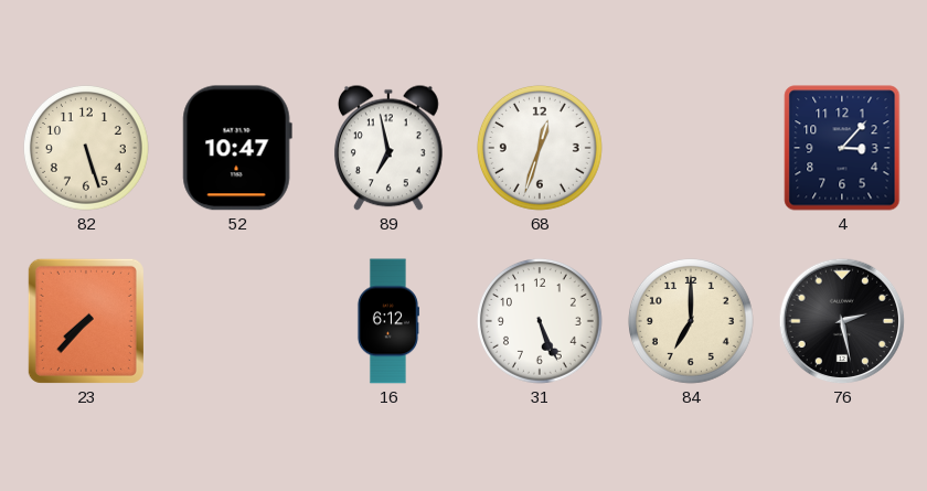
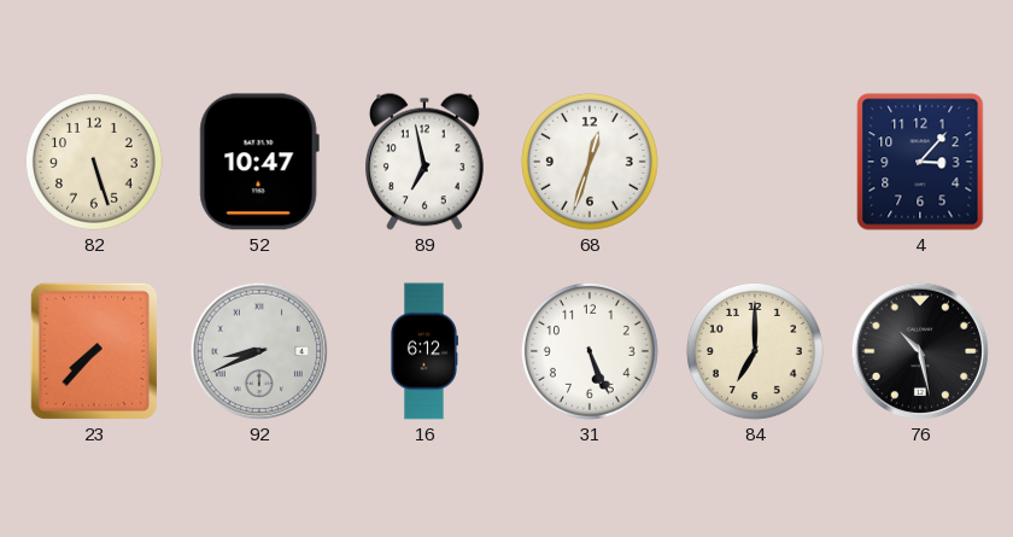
92: none -> 8:41 (259, 351)
76: 2:28 -> 10:28 (920, 351)
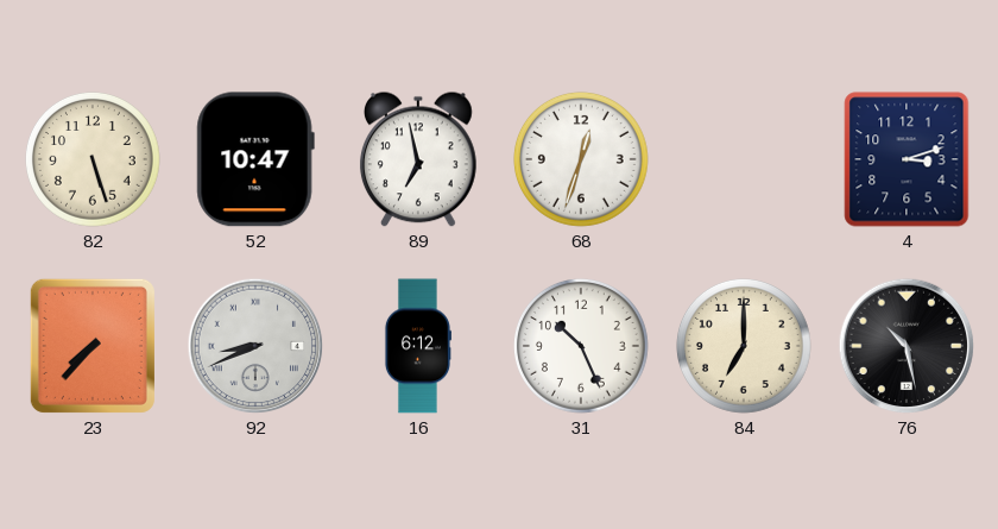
4: 3:07 -> 3:12 (907, 159)
31: 5:26 -> 10:26 (581, 347)
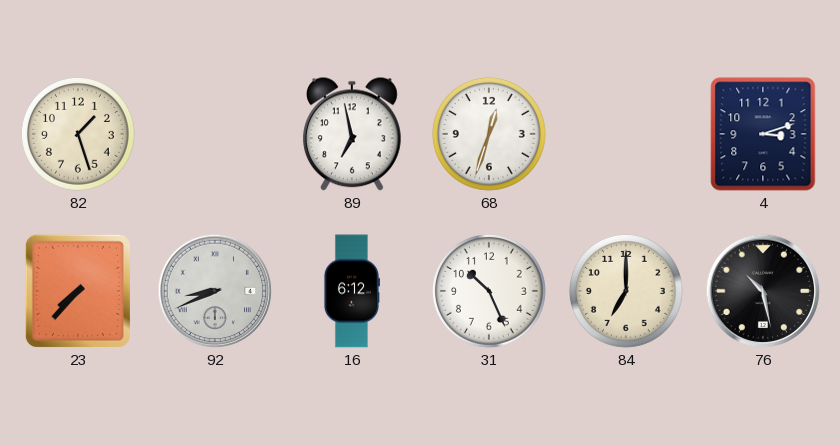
82: 5:27 -> 1:27 (78, 135)
52: 10:47 -> none (255, 159)
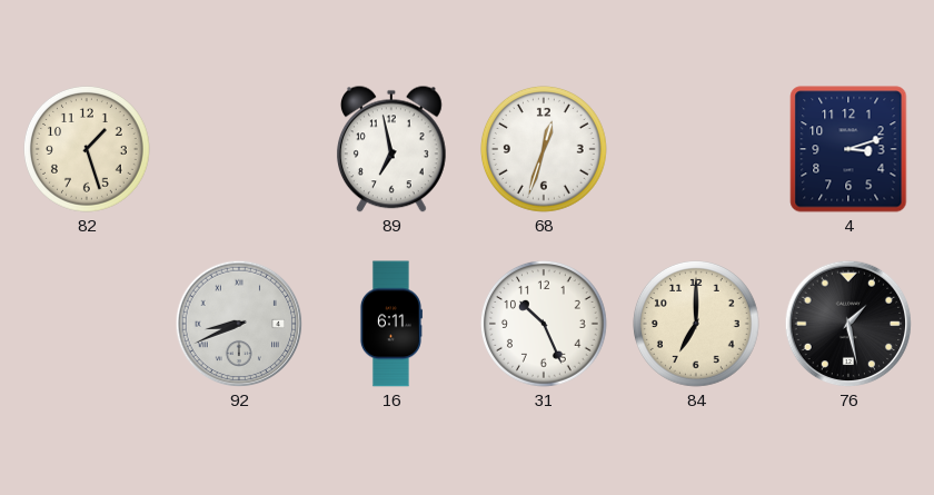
23: 7:37 -> none (78, 291)
16: 6:12 -> 6:11 (390, 324)
76: 10:28 -> 1:28 (848, 324)
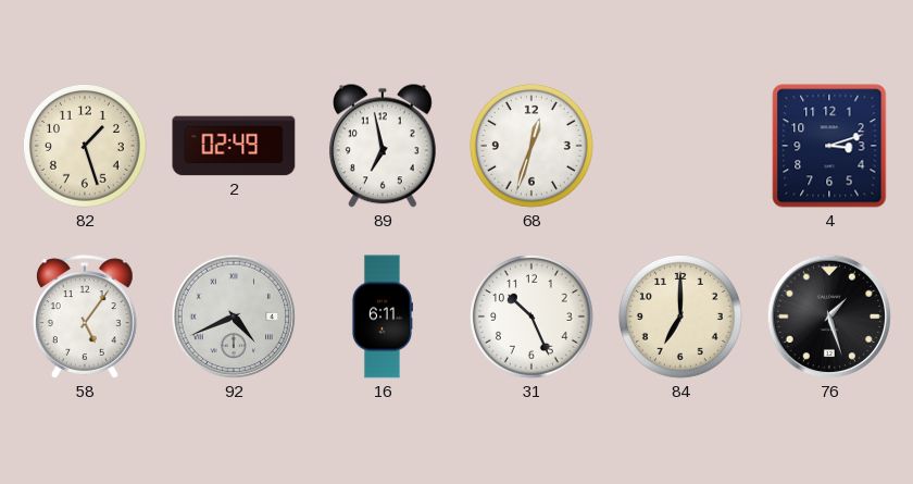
2: none -> 02:49 (234, 146)
58: none -> 5:06 (86, 317)
92: 8:41 -> 4:41 (234, 317)
76: 1:28 -> 1:27 (829, 317)
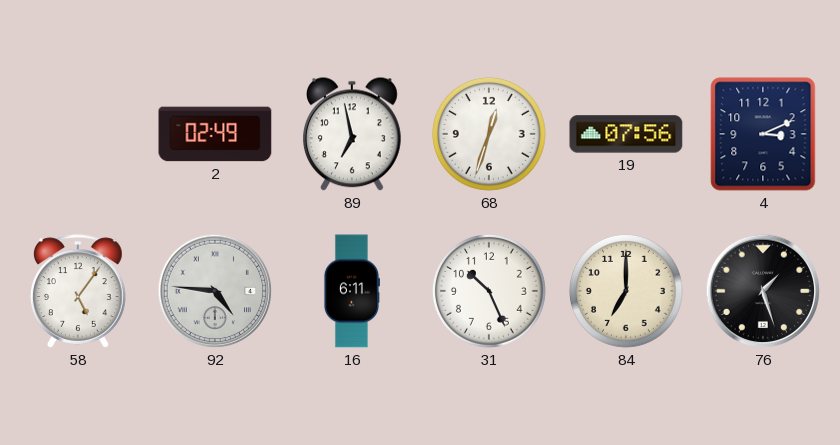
82: 1:27 -> none (85, 147)
19: none -> 07:56 (626, 134)
4: 3:12 -> 3:11 (763, 134)
92: 4:41 -> 4:46 (215, 291)
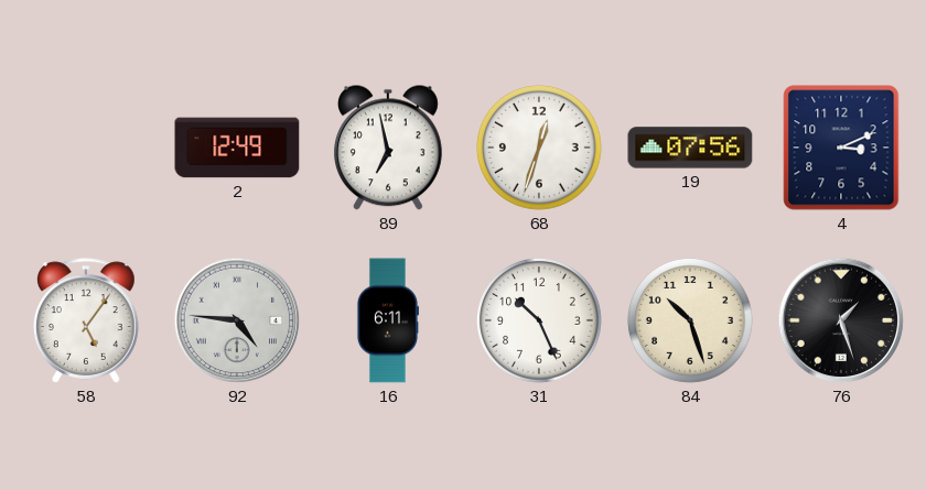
2: 02:49 -> 12:49 (237, 148)
84: 7:00 -> 10:27 (690, 322)
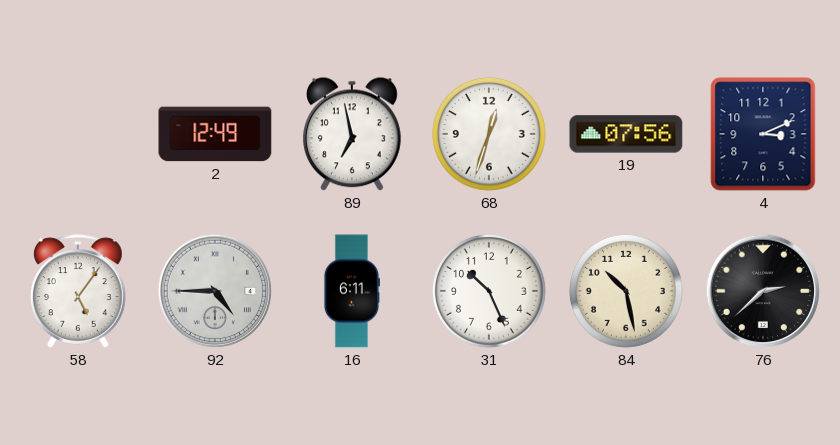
92: 4:46 -> 4:45 (215, 291)
84: 10:27 -> 10:28 (626, 292)
76: 1:27 -> 2:38 (763, 291)
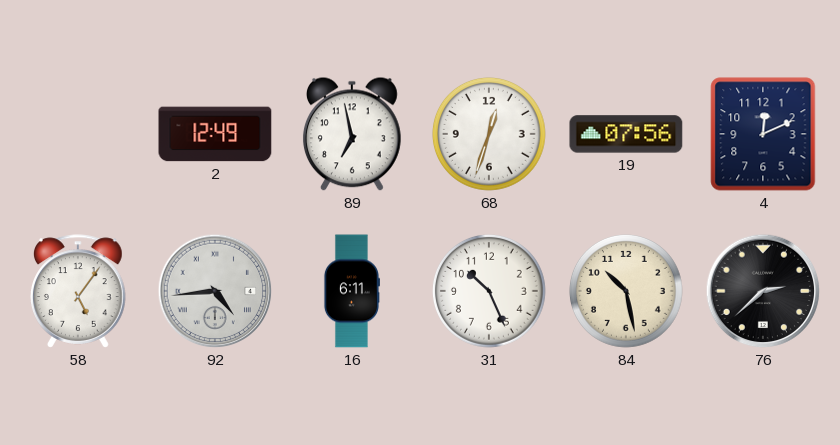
4: 3:11 -> 12:11 (763, 134)
92: 4:45 -> 4:44 (215, 291)
